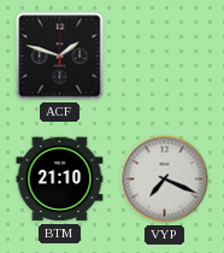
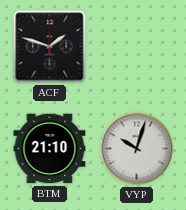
VYP: 7:19 -> 10:03 (137, 149)
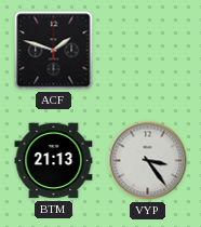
BTM: 21:10 -> 21:13 (54, 161)
VYP: 10:03 -> 3:24 (148, 161)
